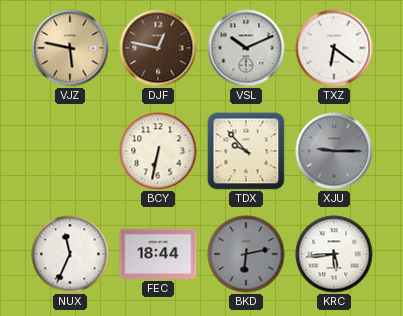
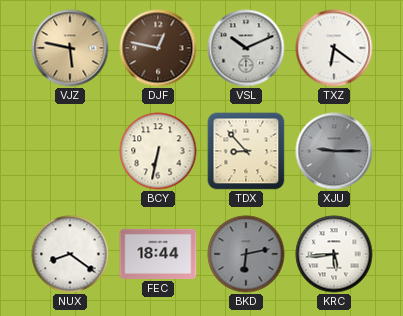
TDX: 9:53 -> 8:53 (246, 151)
NUX: 11:34 -> 8:21 (70, 254)
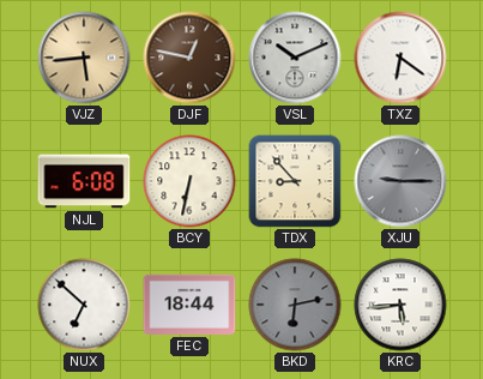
VJZ: 5:47 -> 5:44 (84, 58)
NJL: none -> 6:08 (84, 181)
NUX: 8:21 -> 6:52 (84, 305)
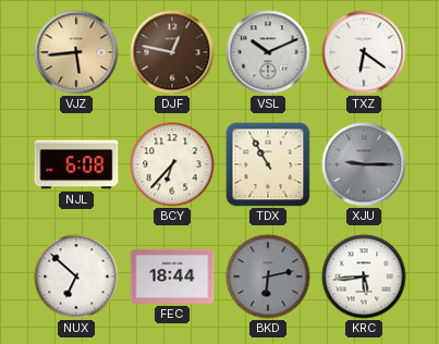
BCY: 6:32 -> 6:37 (172, 164)
TDX: 8:53 -> 10:55 (268, 164)
